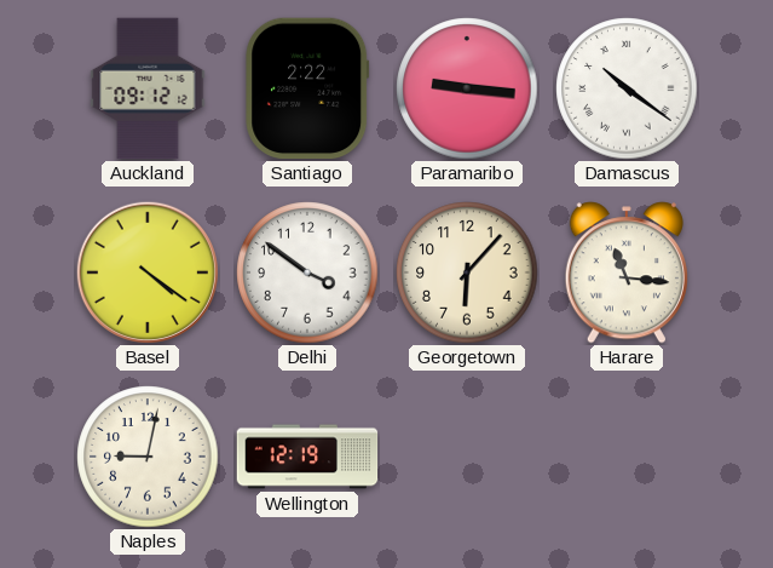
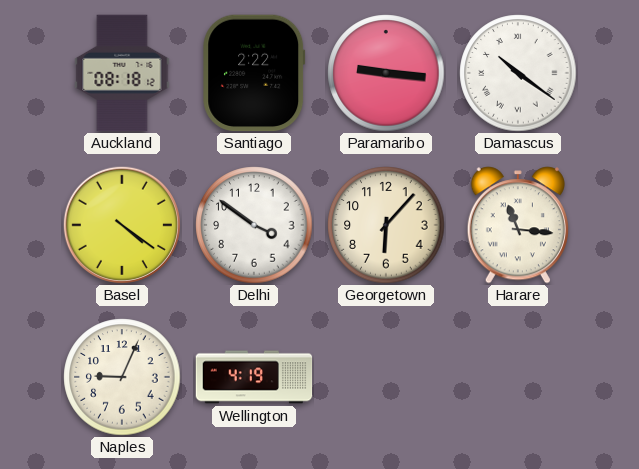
Auckland: 09:12 -> 08:18 (122, 73)
Naples: 9:02 -> 9:04 (122, 377)
Wellington: 12:19 -> 4:19 (254, 377)
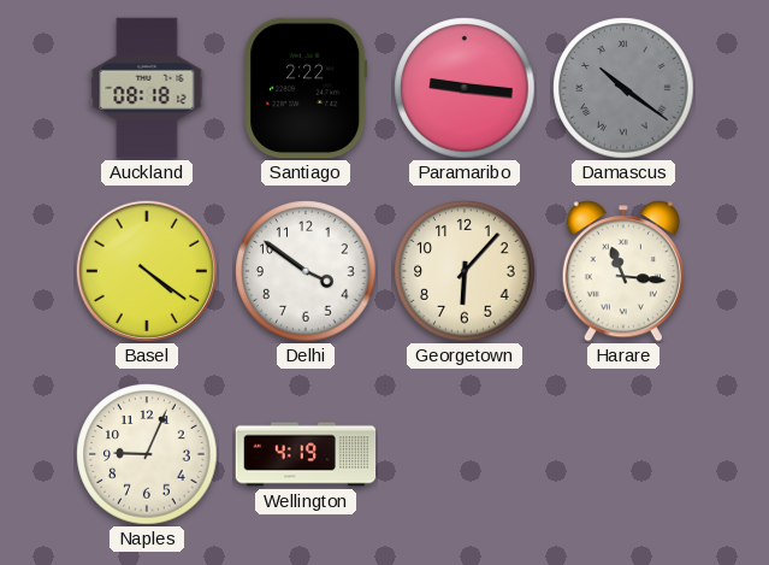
Damascus dial: white -> grey (623, 88)
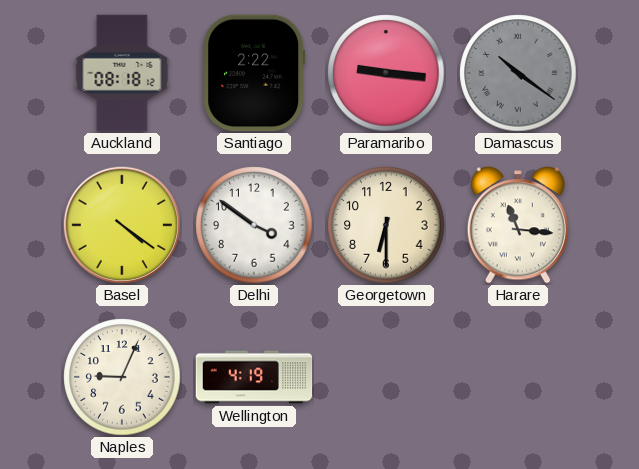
Georgetown: 6:07 -> 6:30 (386, 225)
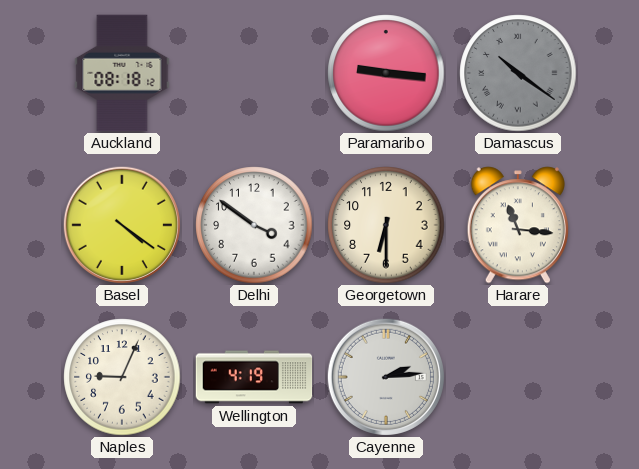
Santiago: 2:22 -> none (254, 73)
Cayenne: none -> 2:14 (386, 377)
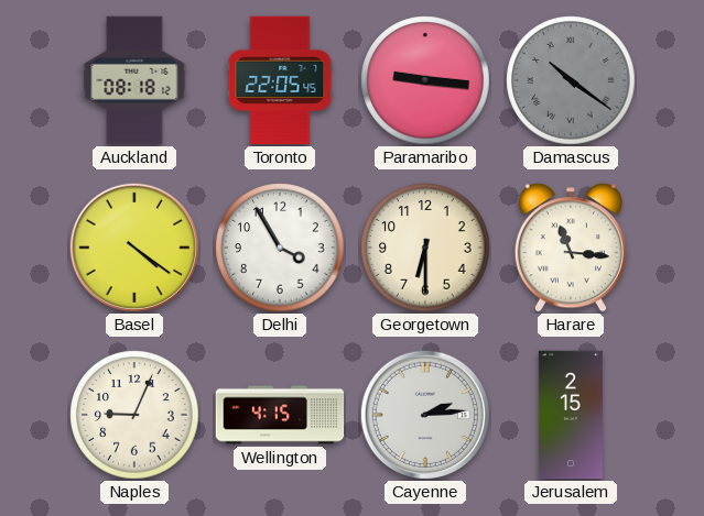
Toronto: none -> 22:05 (280, 80)
Delhi: 3:51 -> 3:55 (280, 248)
Wellington: 4:19 -> 4:15 (280, 415)
Jerusalem: none -> 2:15 (571, 415)
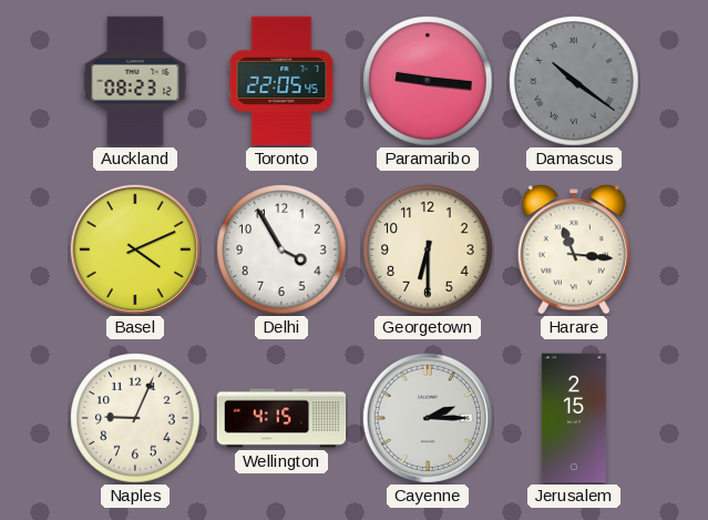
Auckland: 08:18 -> 08:23 (135, 81)
Basel: 4:21 -> 4:11 (135, 249)
Cayenne: 2:14 -> 2:15 (428, 418)
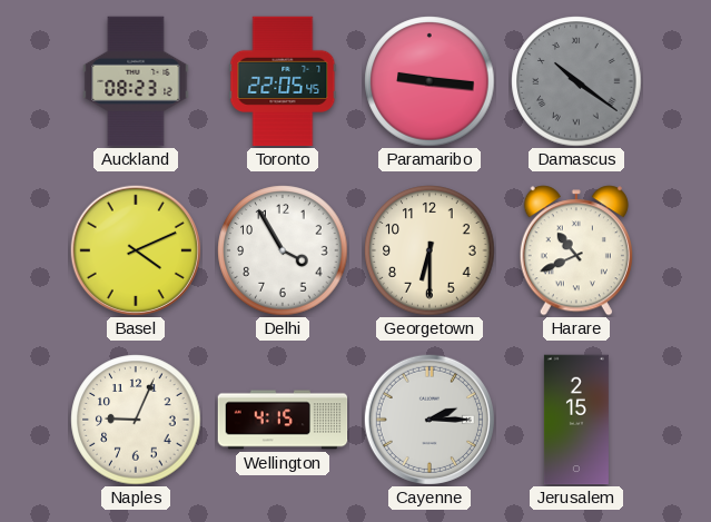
Harare: 11:16 -> 10:41 (576, 250)
